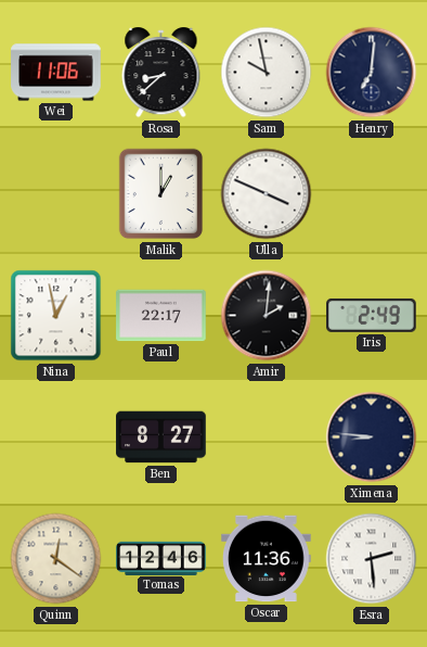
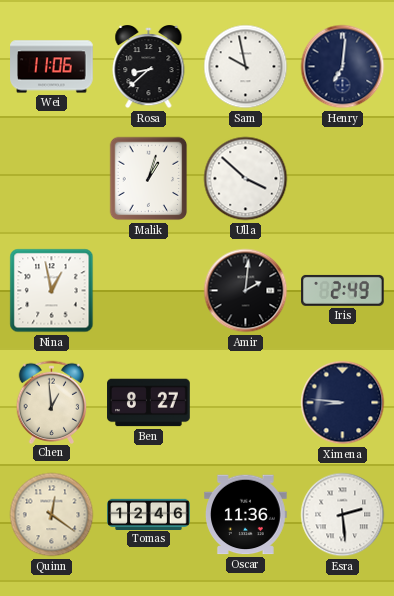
Malik: 1:00 -> 1:03 (149, 179)
Ulla: 3:49 -> 3:52 (246, 179)
Paul: 22:17 -> none (161, 316)
Chen: none -> 12:59 (52, 402)
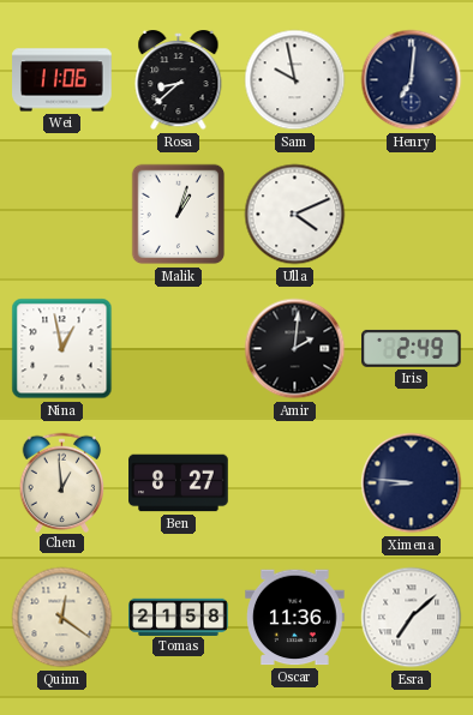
Ulla: 3:52 -> 4:11 (295, 215)
Tomas: 12:46 -> 21:58 (179, 617)
Esra: 2:29 -> 7:08 (412, 618)
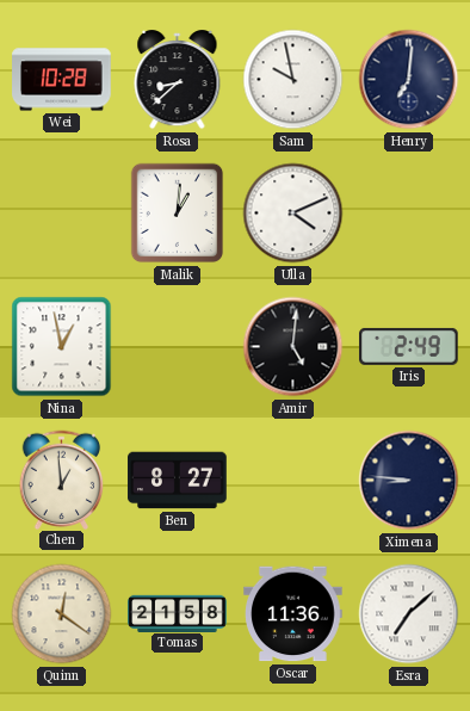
Wei: 11:06 -> 10:28 (62, 80)
Malik: 1:03 -> 1:01 (178, 214)
Amir: 2:01 -> 5:01 (293, 347)
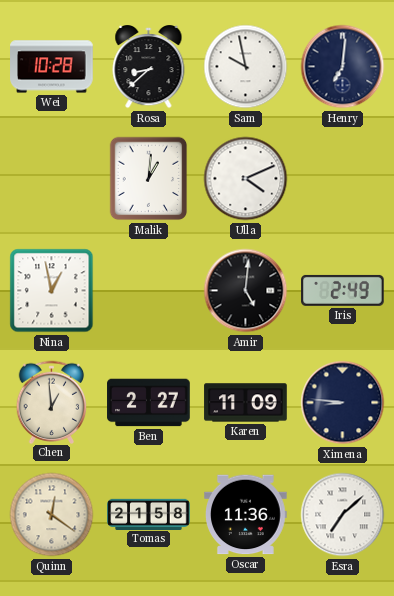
Ben: 8:27 -> 2:27 (149, 403)
Karen: none -> 11:09 (246, 403)
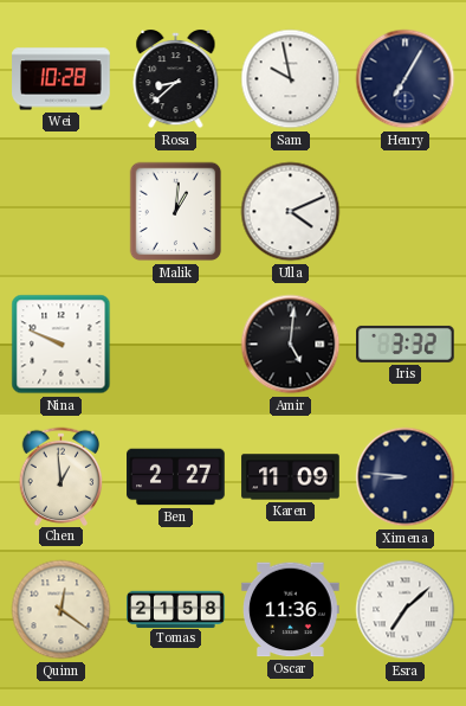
Henry: 7:01 -> 7:05 (406, 79)
Nina: 12:58 -> 9:49 (62, 345)
Iris: 2:49 -> 3:32 (406, 344)
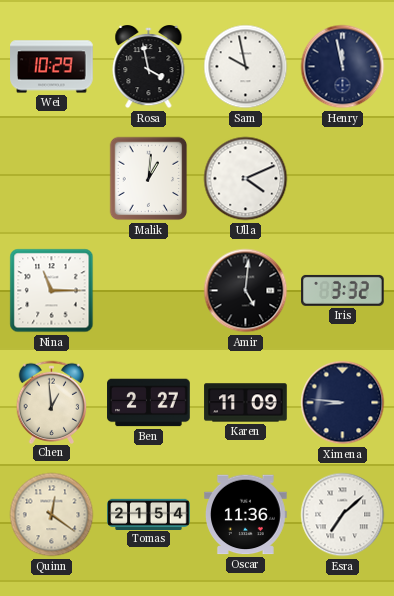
Wei: 10:28 -> 10:29 (52, 67)
Rosa: 8:38 -> 3:58 (149, 68)
Henry: 7:05 -> 11:58 (343, 67)
Nina: 9:49 -> 11:15 (52, 291)
Tomas: 21:58 -> 21:54 (149, 514)
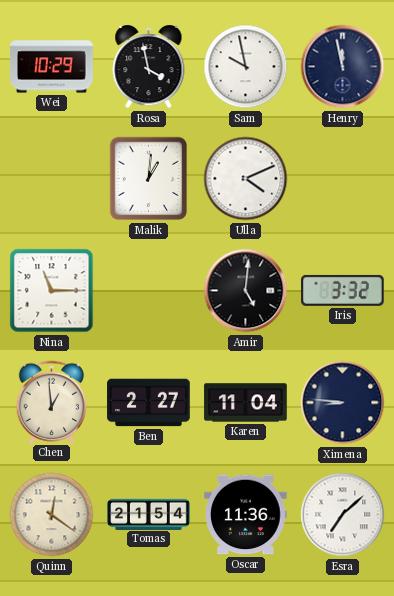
Karen: 11:09 -> 11:04 (246, 403)
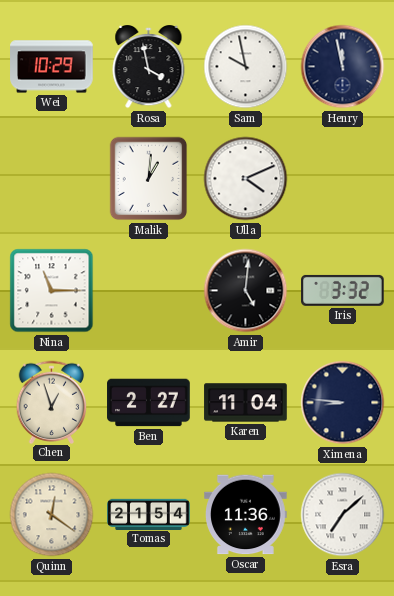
Chen: 12:59 -> 12:57 (52, 402)
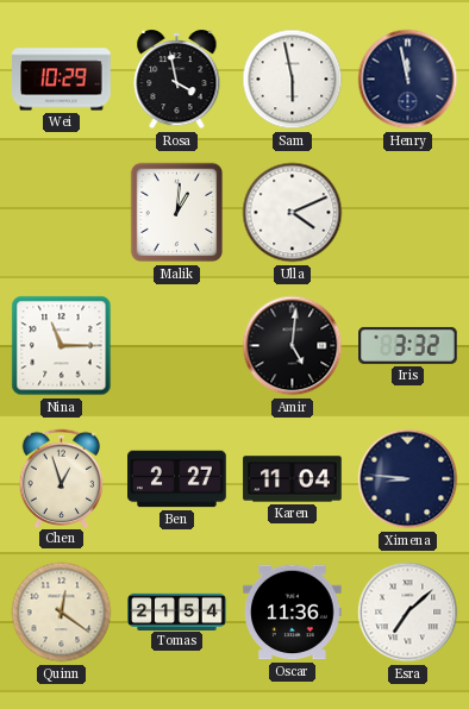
Sam: 9:58 -> 5:58 (293, 80)
